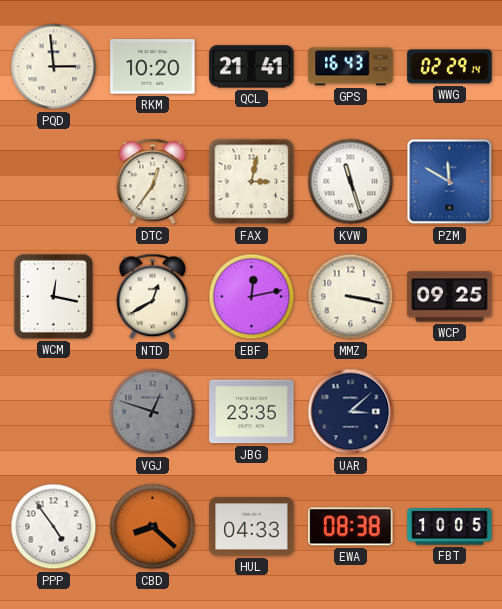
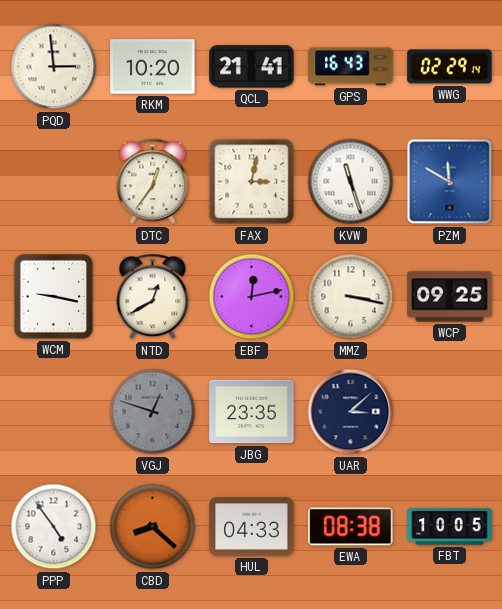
WCM: 12:17 -> 9:17 (53, 296)
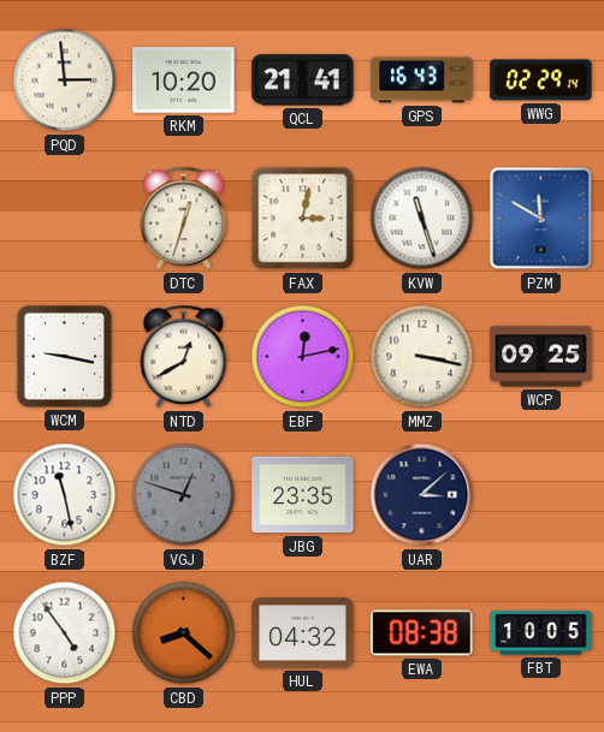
DTC: 12:36 -> 12:33 (184, 219)
BZF: none -> 11:28 (65, 495)
HUL: 04:33 -> 04:32 (303, 633)
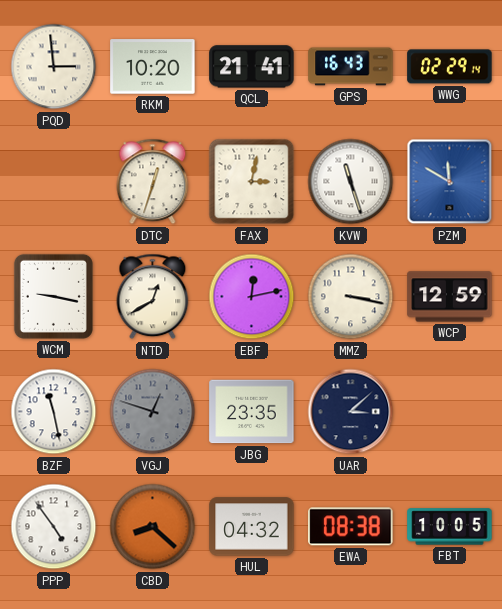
WCP: 09:25 -> 12:59 (450, 297)
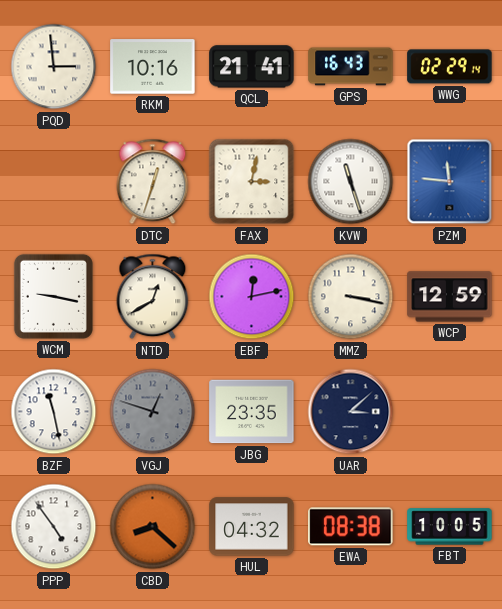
RKM: 10:20 -> 10:16 (153, 67)
PZM: 11:50 -> 11:46 (450, 182)
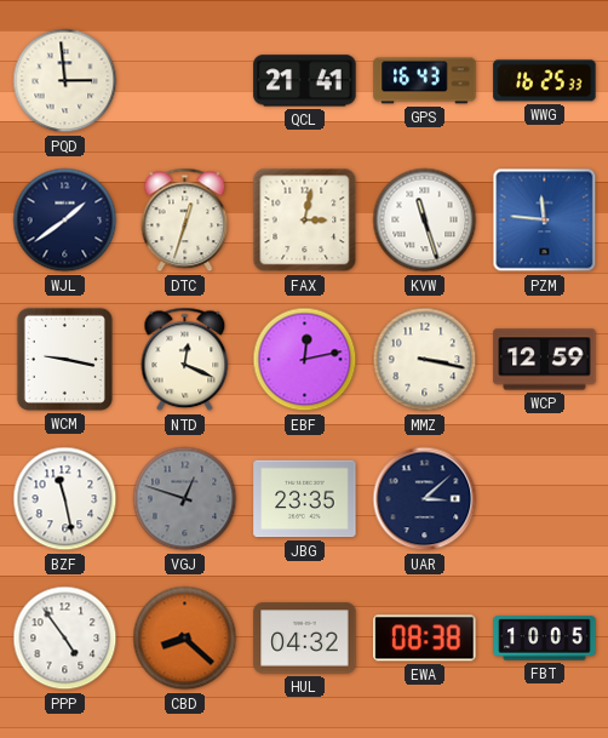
RKM: 10:16 -> none (153, 67)
WWG: 02:29 -> 16:25 (545, 81)
WJL: none -> 1:39 (65, 221)
NTD: 12:40 -> 12:19 (185, 360)
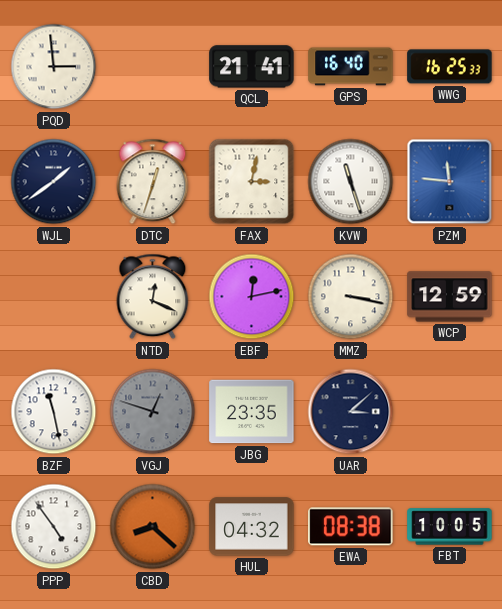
GPS: 16:43 -> 16:40 (351, 67)
WCM: 9:17 -> none (64, 359)
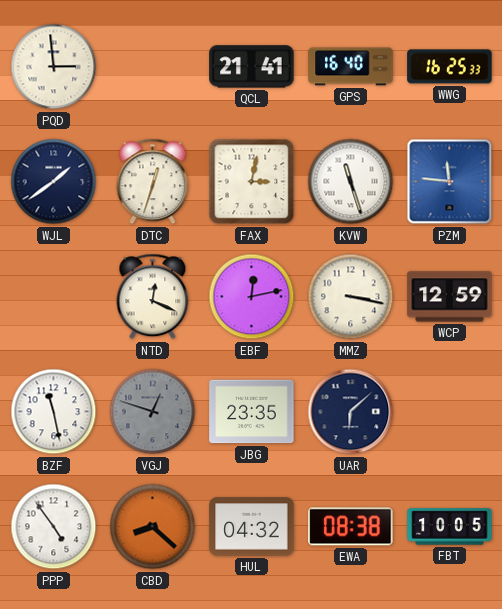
UAR: 3:08 -> 6:08 (351, 412)
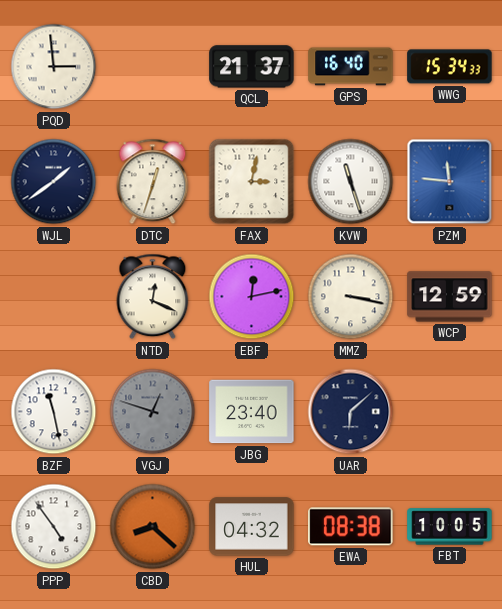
QCL: 21:41 -> 21:37 (252, 67)
WWG: 16:25 -> 15:34 (450, 67)
JBG: 23:35 -> 23:40 (252, 412)
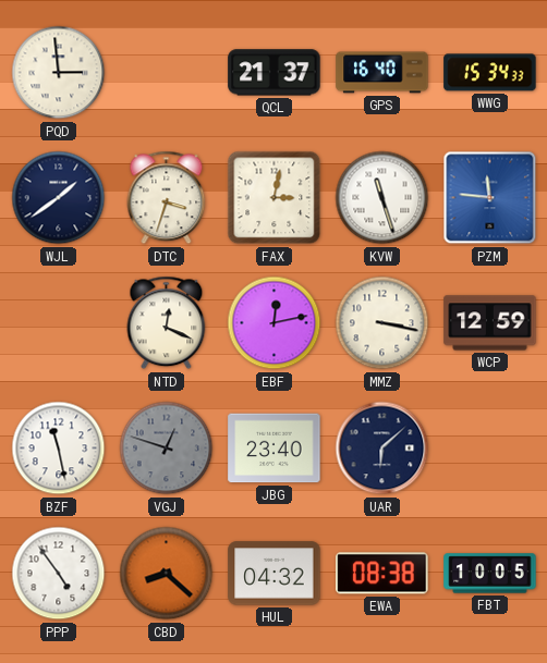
DTC: 12:33 -> 3:33 (167, 198)
